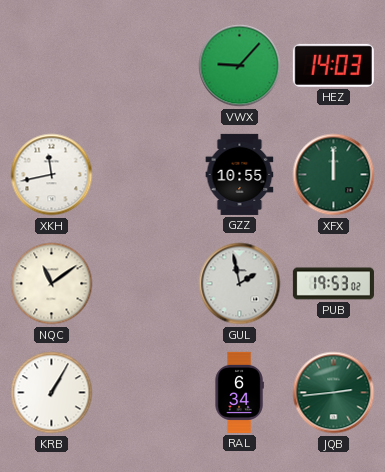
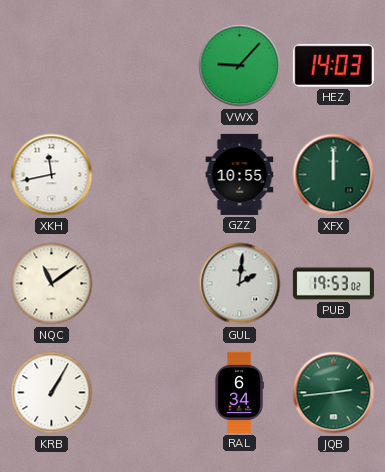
GUL: 1:58 -> 2:01 (240, 284)
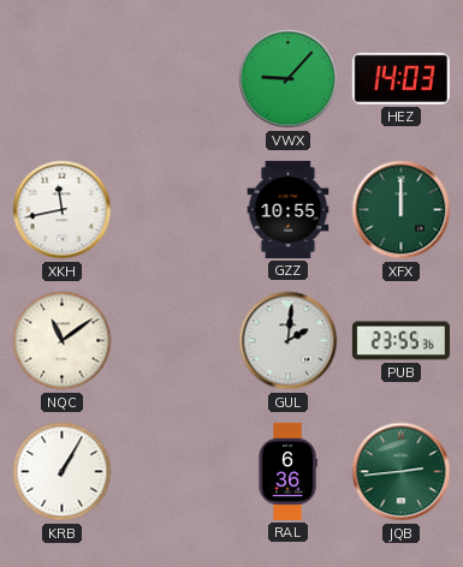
PUB: 19:53 -> 23:55 (400, 341)
RAL: 6:34 -> 6:36 (287, 471)
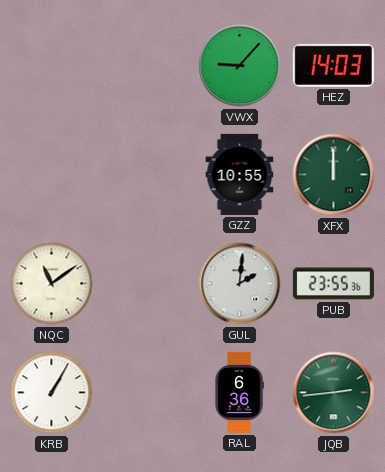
XKH: 11:43 -> none (63, 210)
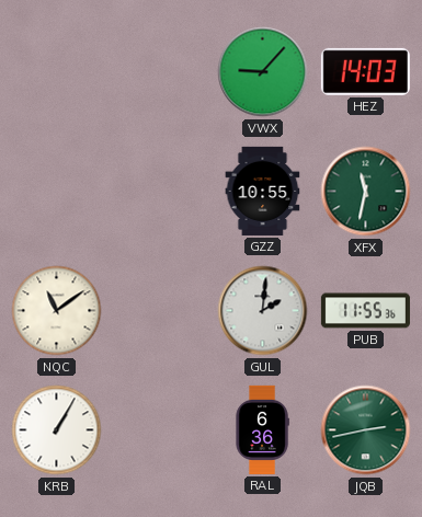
XFX: 12:00 -> 11:32 (366, 192)
PUB: 23:55 -> 11:55 (365, 311)
JQB: 2:44 -> 2:43 (366, 430)
